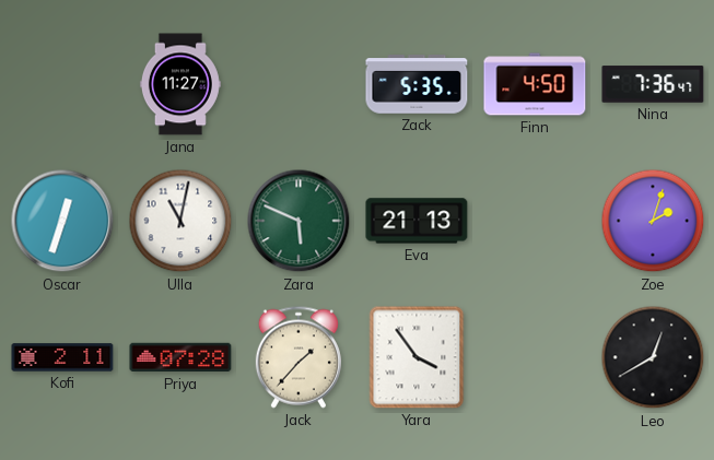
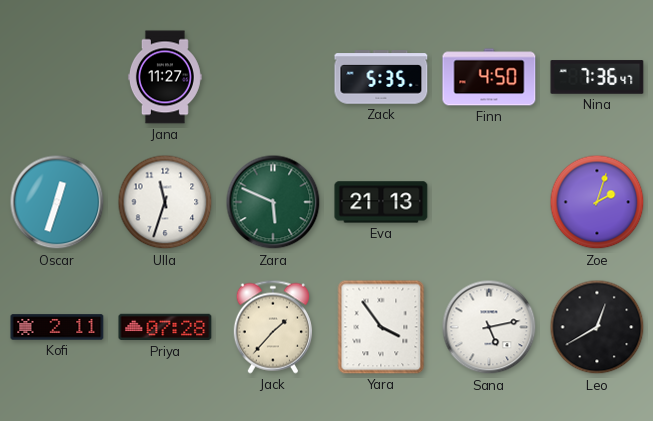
Ulla: 11:02 -> 11:33 (165, 202)
Sana: none -> 5:13 (489, 327)
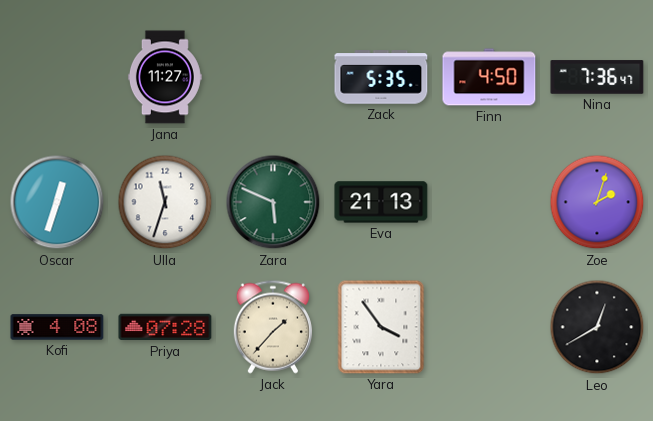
Kofi: 2:11 -> 4:08 (57, 327)
Sana: 5:13 -> none (489, 327)
